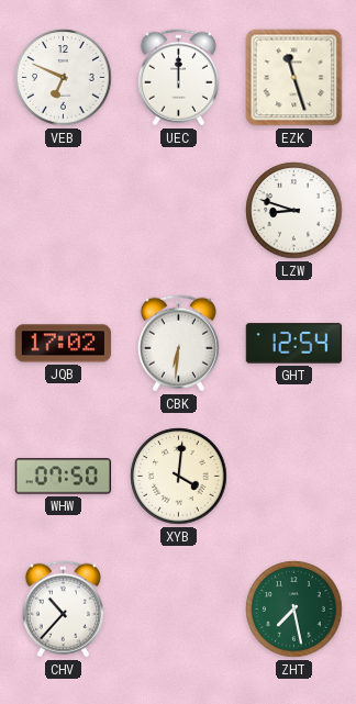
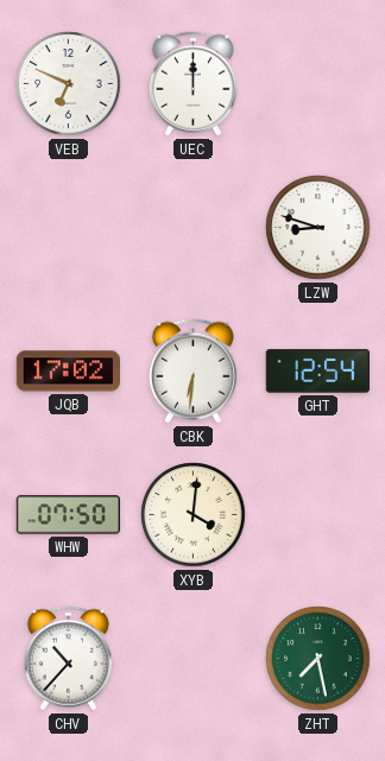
EZK: 11:27 -> none (294, 78)
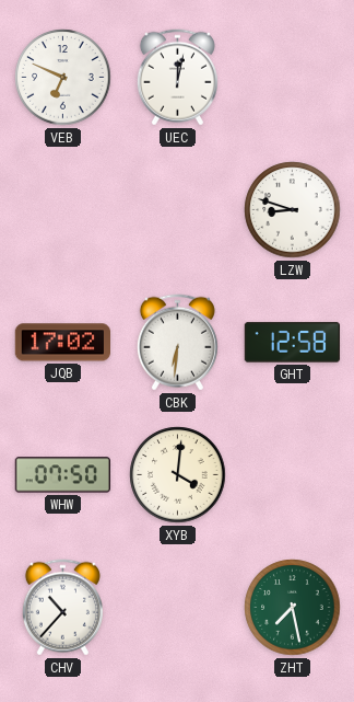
UEC: 12:00 -> 12:02 (177, 78)
GHT: 12:54 -> 12:58 (292, 343)
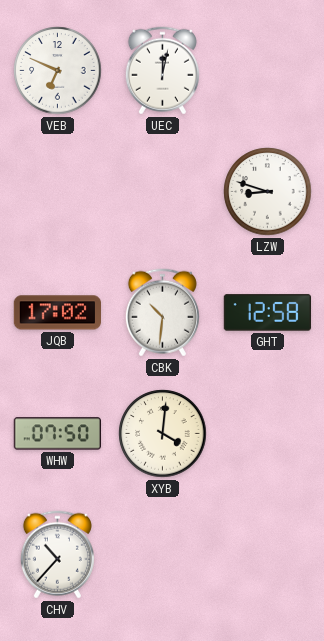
CBK: 6:31 -> 10:31 (162, 313)
ZHT: 7:28 -> none (293, 608)
